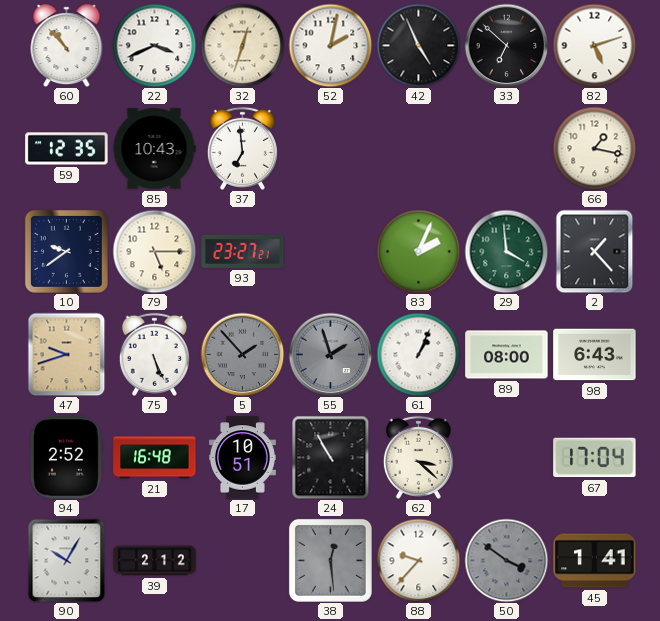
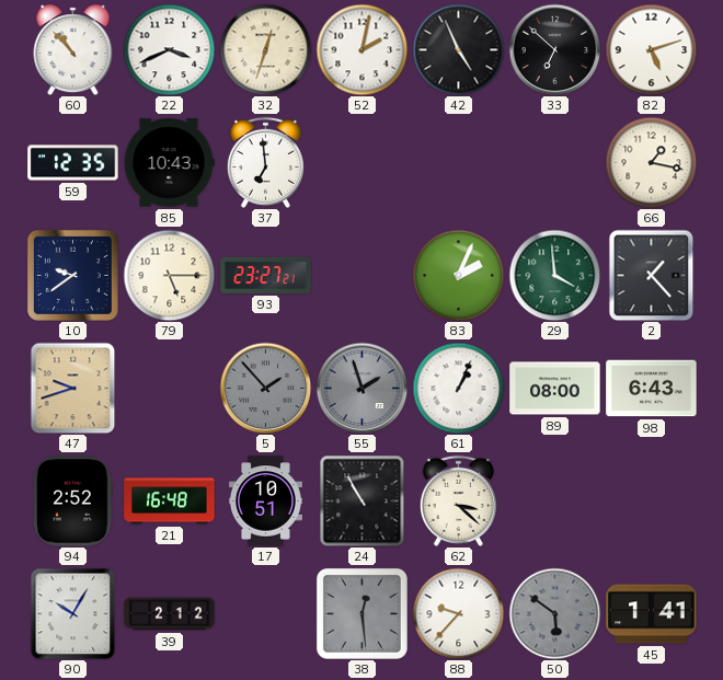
75: 5:26 -> none (154, 354)
67: 17:04 -> none (595, 458)
50: 3:51 -> 5:51 (554, 613)
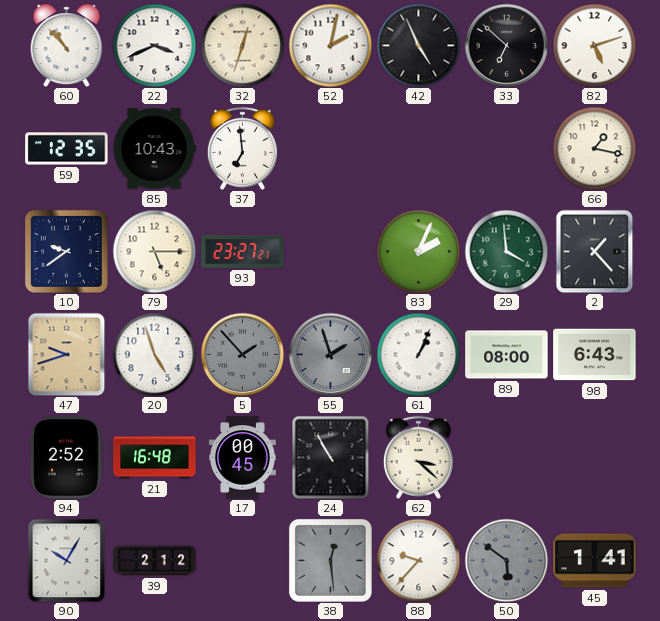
20: none -> 4:57 (154, 354)
17: 10:51 -> 00:45 (242, 458)
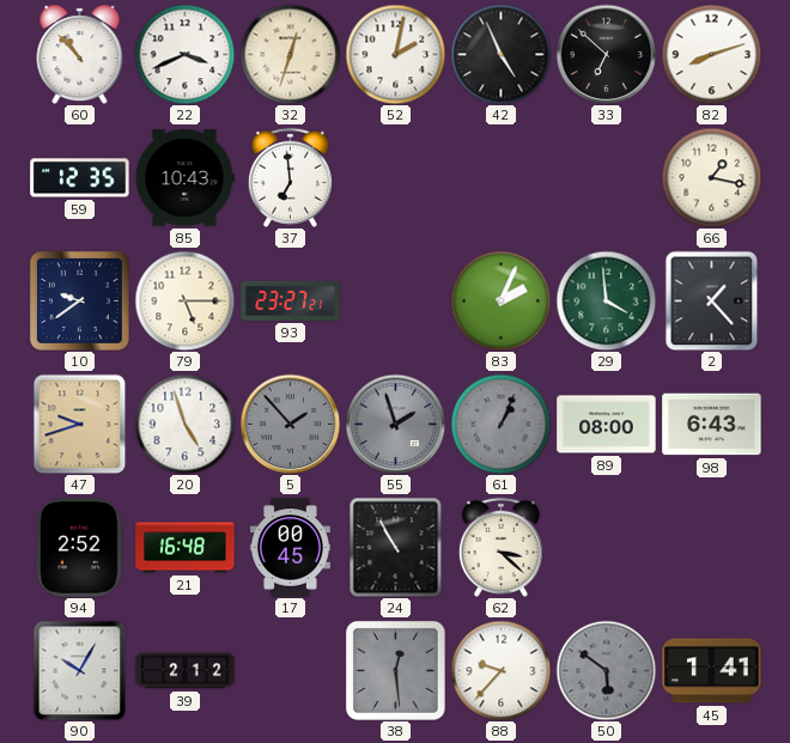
82: 5:12 -> 8:12 (711, 54)
61 dial: white -> grey (500, 424)
